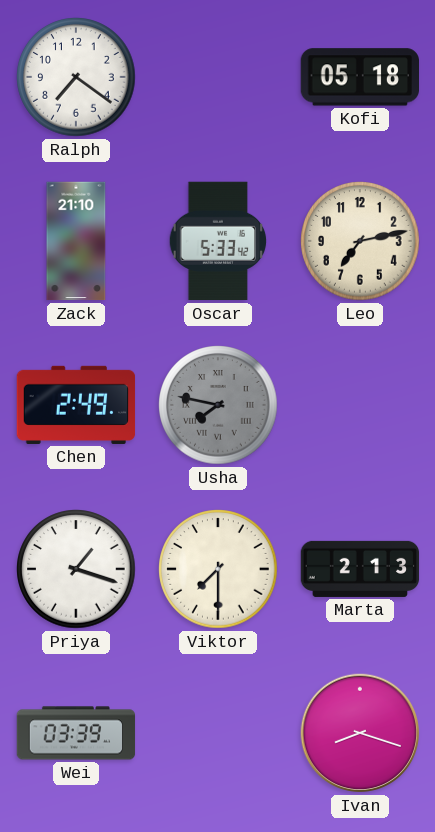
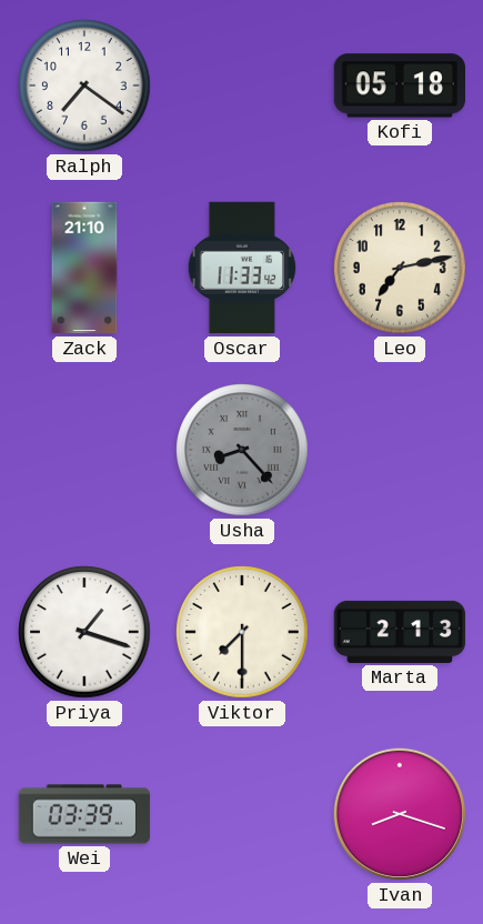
Oscar: 5:33 -> 11:33 (242, 268)
Chen: 2:49 -> none (76, 405)
Usha: 7:47 -> 8:23 (242, 450)
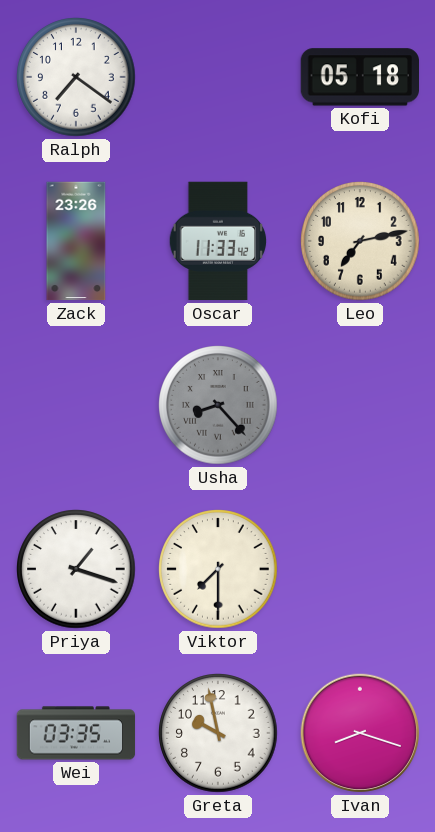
Zack: 21:10 -> 23:26 (76, 241)
Marta: 2:13 -> none (400, 632)
Wei: 03:39 -> 03:35 (76, 733)
Greta: none -> 9:58 (218, 733)
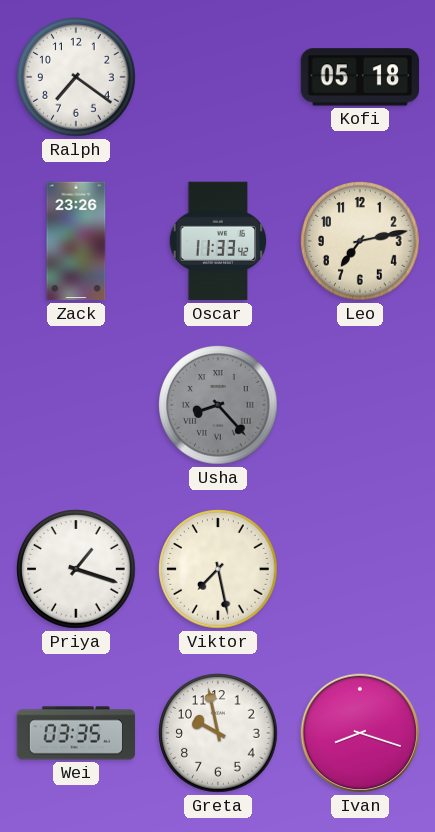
Viktor: 7:30 -> 7:28 (218, 569)
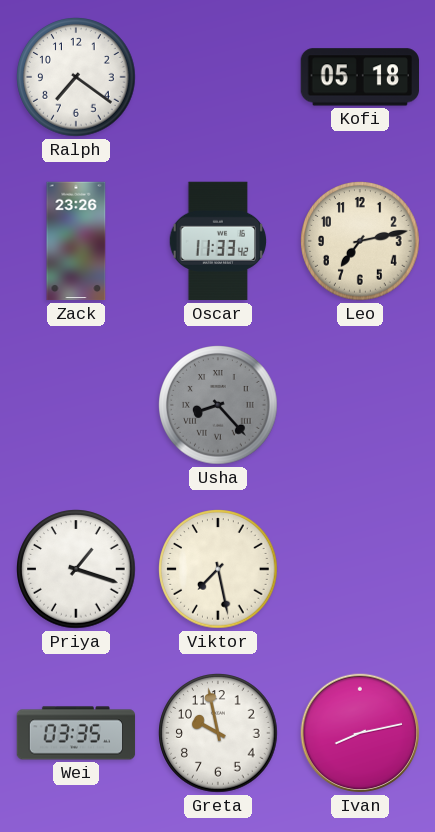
Ivan: 8:18 -> 8:13 (360, 733)
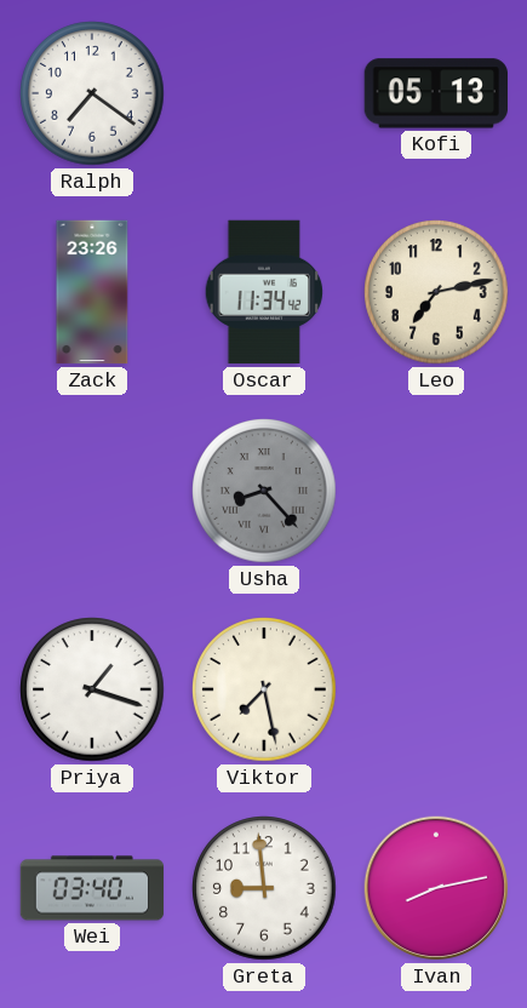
Kofi: 05:18 -> 05:13 (435, 93)
Oscar: 11:33 -> 11:34 (264, 292)
Wei: 03:35 -> 03:40 (92, 888)
Greta: 9:58 -> 8:59 (264, 888)
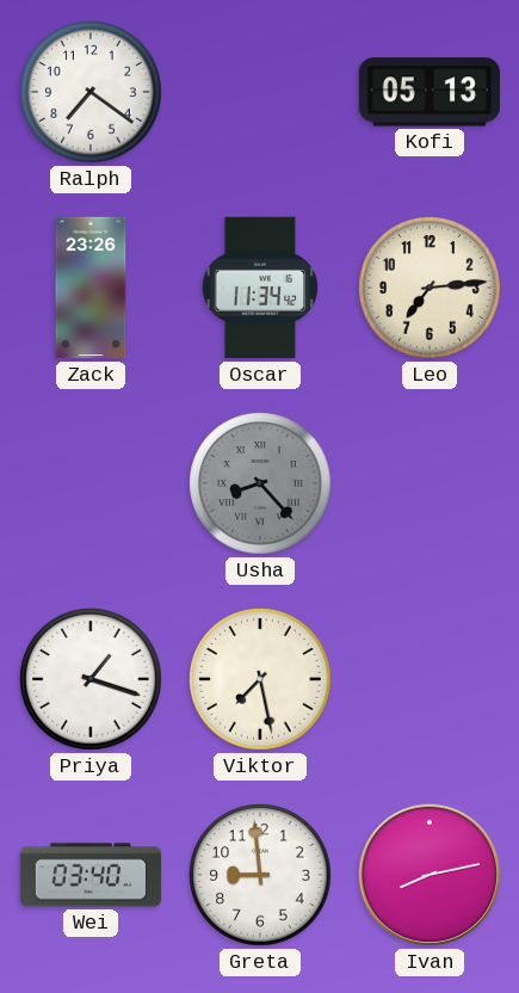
Leo: 7:13 -> 7:14 (430, 288)
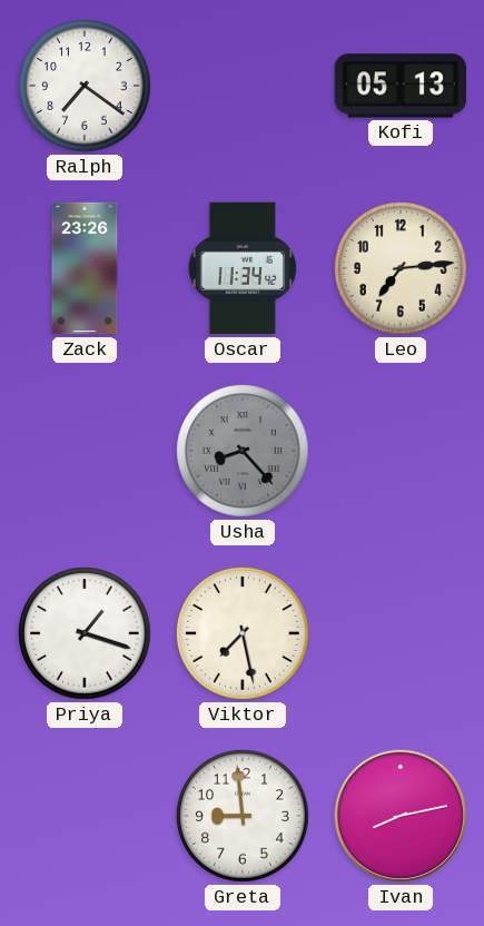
Wei: 03:40 -> none (91, 875)
